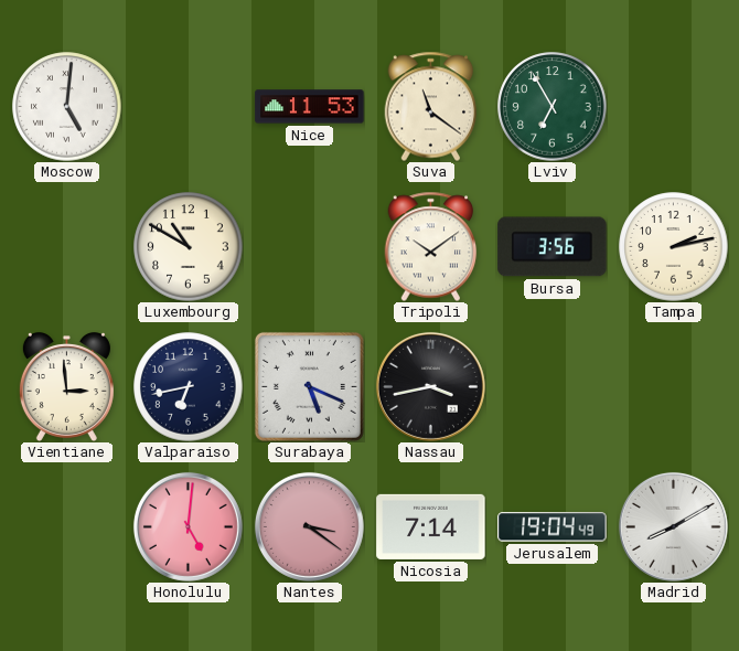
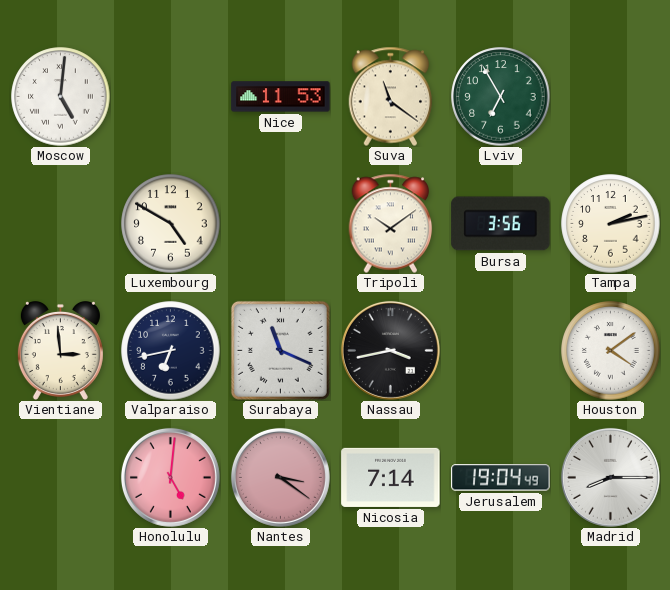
Luxembourg: 10:50 -> 4:50 (171, 224)
Surabaya: 5:19 -> 11:19 (280, 350)
Houston: none -> 4:09 (611, 351)
Madrid: 8:10 -> 8:15 (610, 477)
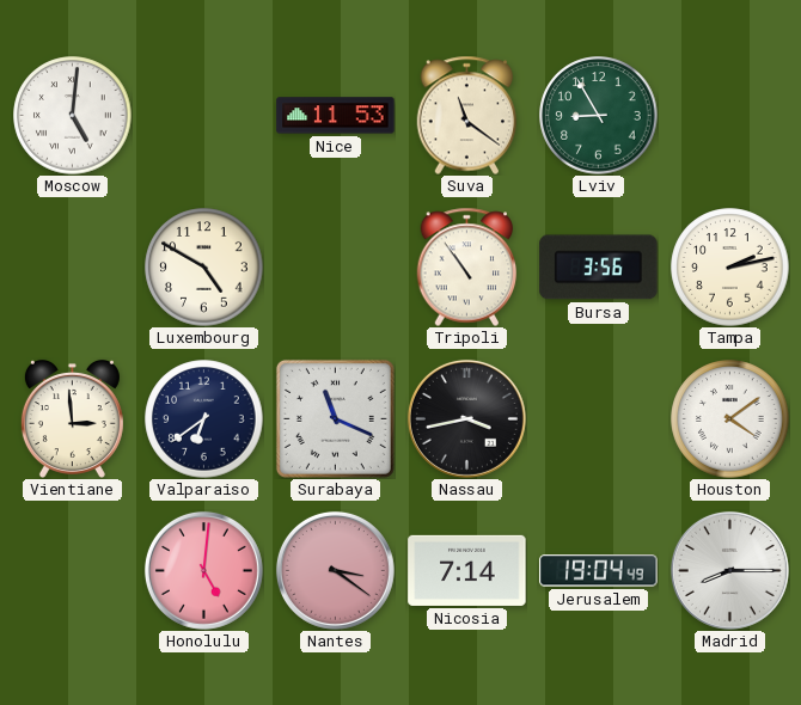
Lviv: 6:55 -> 8:55 (599, 116)
Tripoli: 10:09 -> 10:54 (467, 266)
Valparaiso: 6:43 -> 6:39 (204, 419)
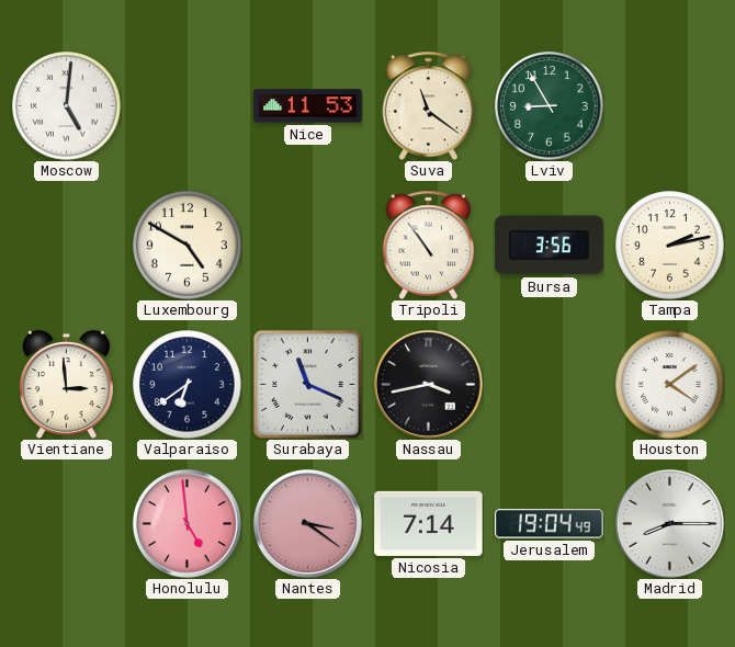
Honolulu: 5:01 -> 4:59 (186, 523)
